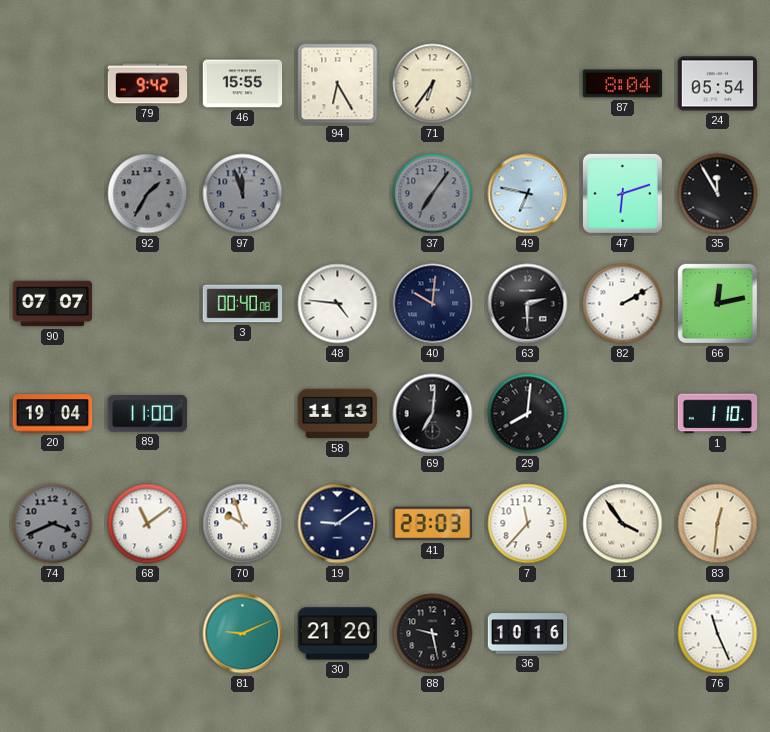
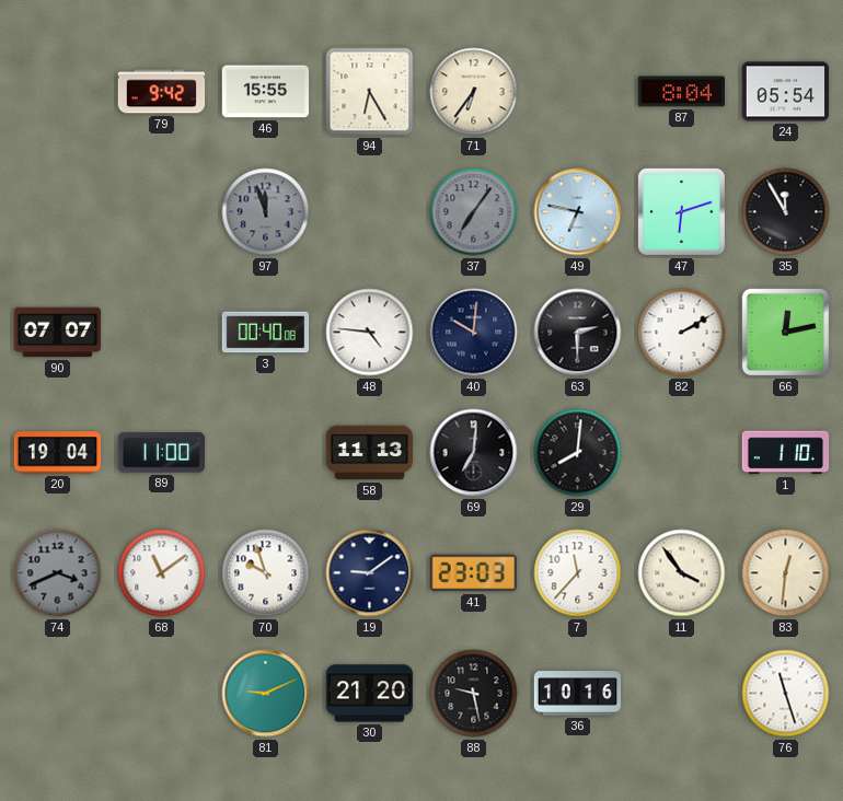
92: 1:35 -> none (148, 194)
76: 11:26 -> 11:27 (786, 694)
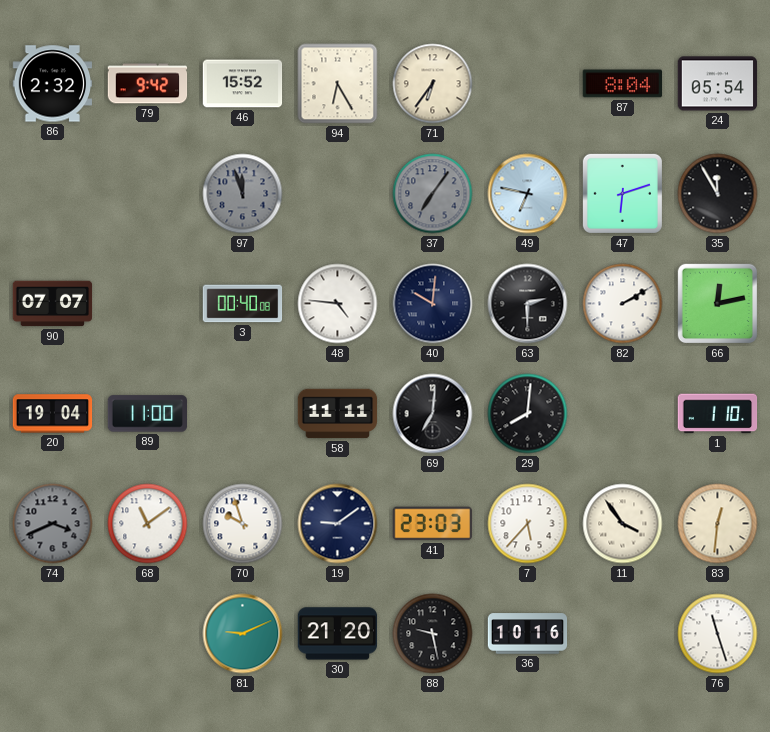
86: none -> 2:32 (53, 84)
46: 15:55 -> 15:52 (243, 84)
58: 11:13 -> 11:11 (338, 414)
7: 11:37 -> 5:37 (528, 524)
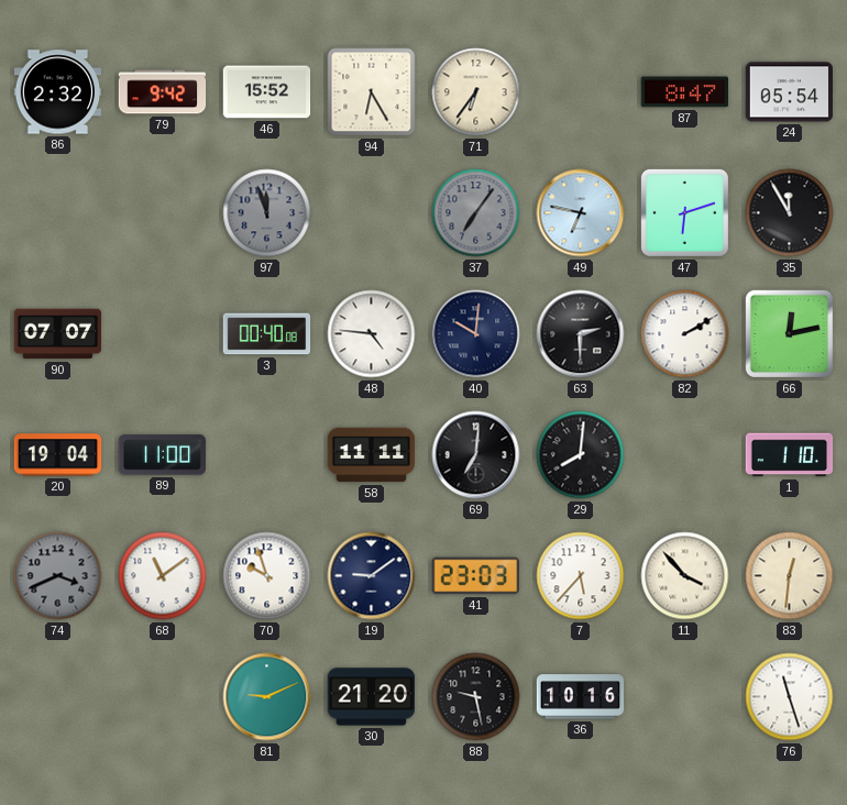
87: 8:04 -> 8:47 (685, 92)
11: 3:54 -> 3:53 (685, 576)
